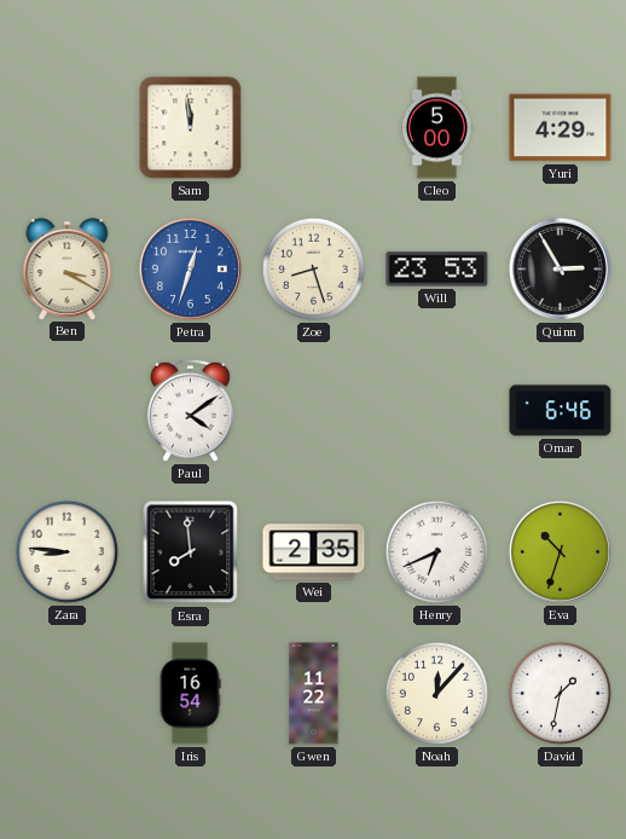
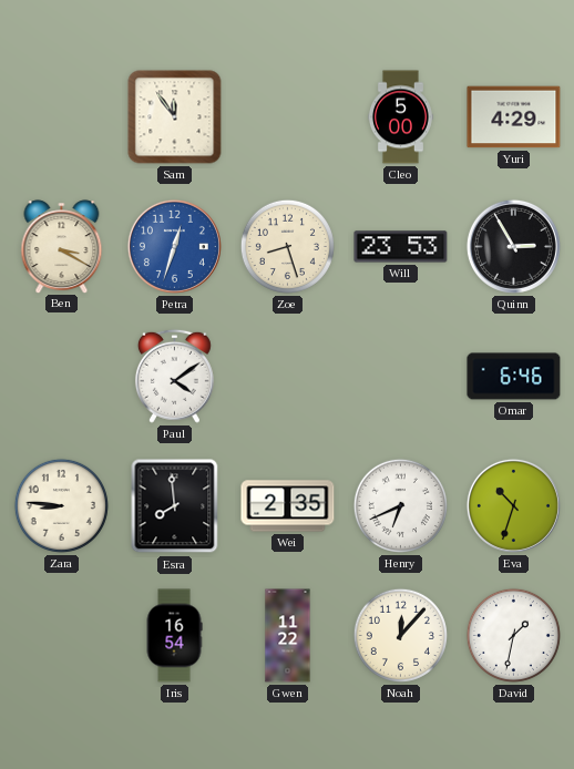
Sam: 11:59 -> 11:54 (175, 117)
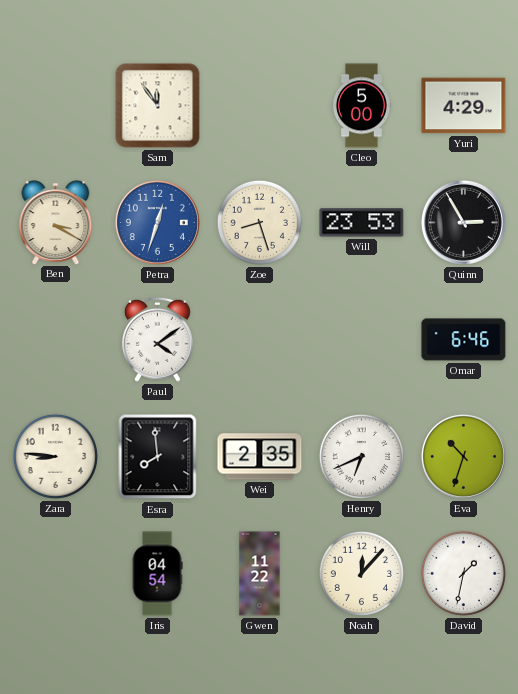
Iris: 16:54 -> 04:54 (157, 574)
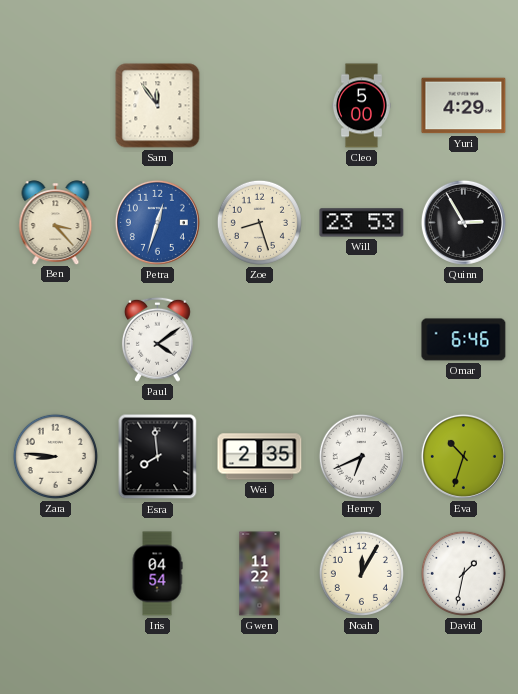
Ben: 3:20 -> 3:23 (56, 222)
Noah: 12:07 -> 12:05 (361, 573)
